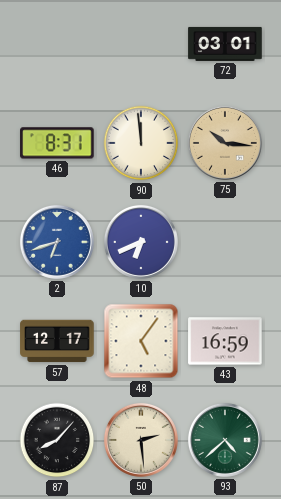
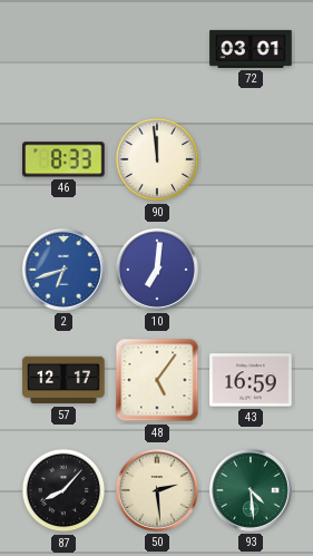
46: 8:31 -> 8:33 (63, 159)
75: 10:16 -> none (225, 143)
10: 6:41 -> 7:01 (157, 270)
93: 4:38 -> 4:29 (251, 490)
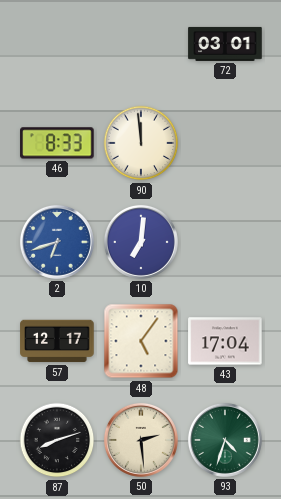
43: 16:59 -> 17:04 (225, 341)
87: 8:07 -> 8:12 (57, 440)
93: 4:29 -> 4:33 (225, 440)
